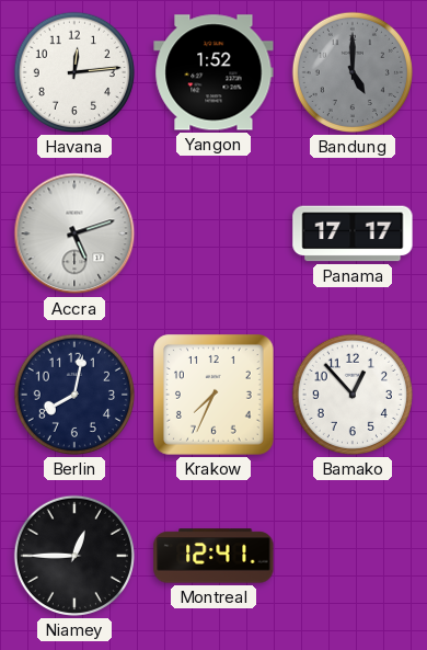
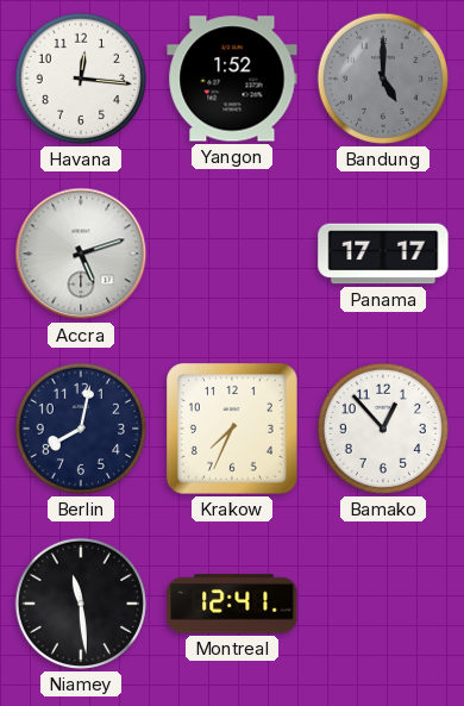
Havana: 12:14 -> 12:16 (80, 79)
Niamey: 12:45 -> 11:29 (80, 604)
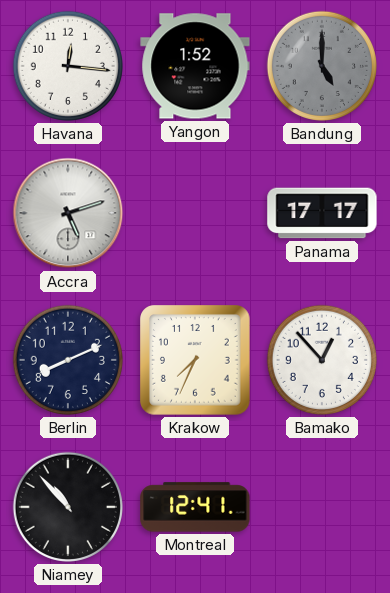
Berlin: 8:02 -> 8:11 (67, 360)
Niamey: 11:29 -> 10:53 (67, 507)
